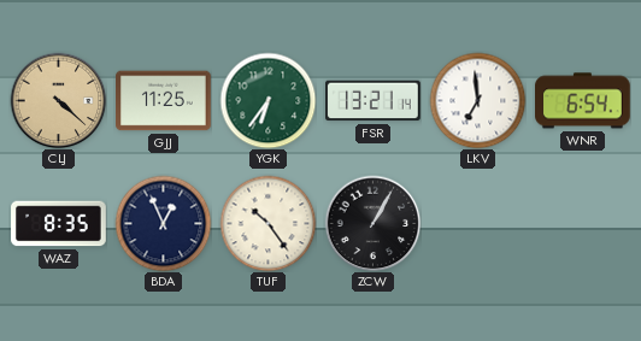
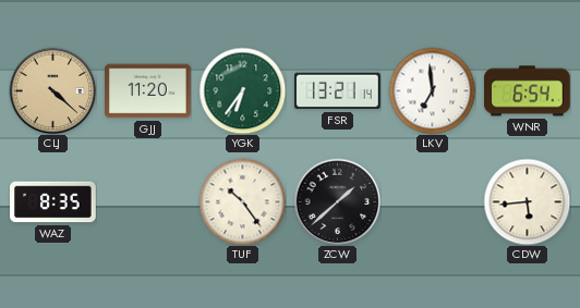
GJJ: 11:25 -> 11:20 (148, 91)
BDA: 12:56 -> none (163, 223)
ZCW: 1:05 -> 1:38 (337, 201)
CDW: none -> 5:44 (527, 201)
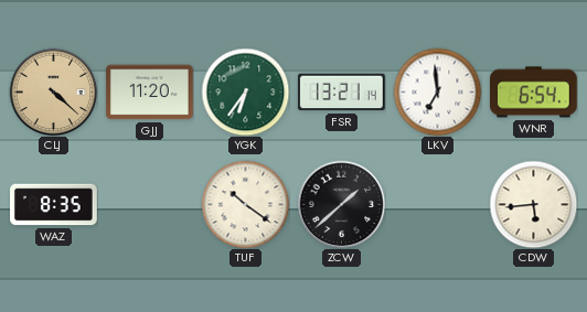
TUF: 10:24 -> 10:21 (245, 204)
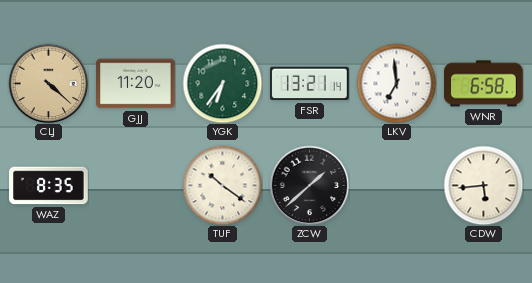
WNR: 6:54 -> 6:58 (484, 84)
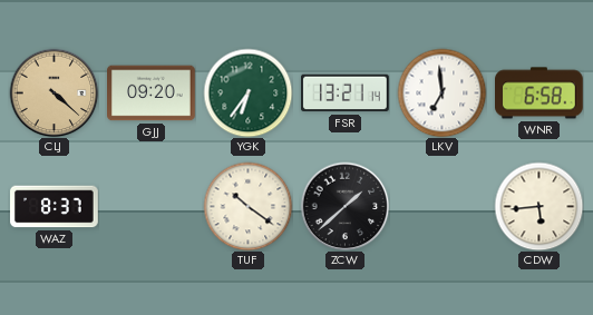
GJJ: 11:20 -> 09:20 (152, 93)
WAZ: 8:35 -> 8:37 (55, 207)
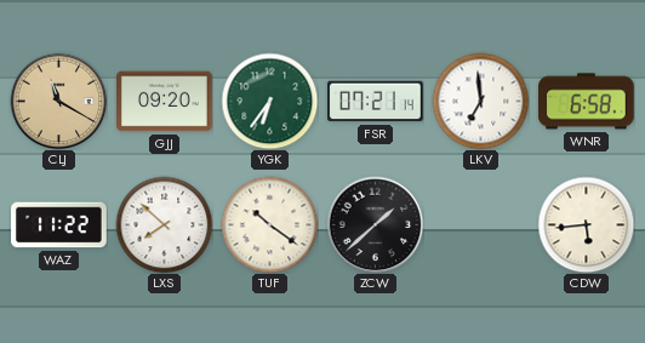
CLJ: 4:22 -> 11:20 (58, 101)
FSR: 13:21 -> 07:21 (376, 102)
WAZ: 8:37 -> 11:22 (59, 225)
LXS: none -> 7:52 (164, 224)
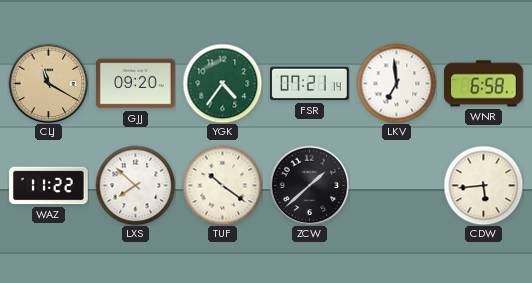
YGK: 6:36 -> 4:36 (222, 83)
